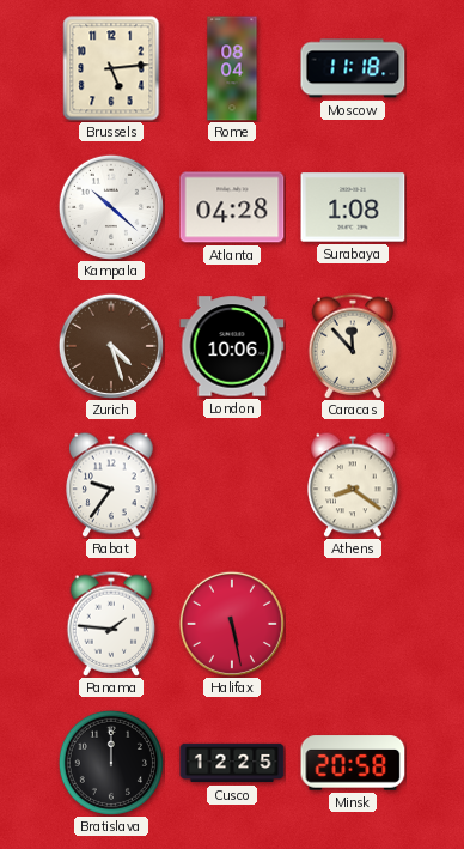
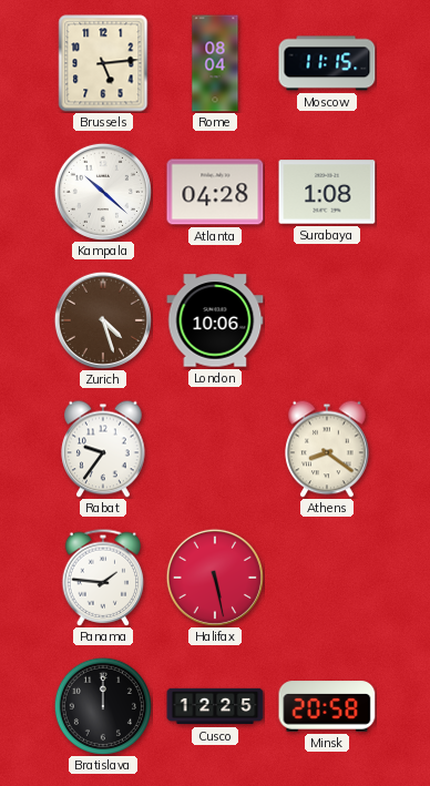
Moscow: 11:18 -> 11:15 (327, 63)
Caracas: 11:53 -> none (353, 346)
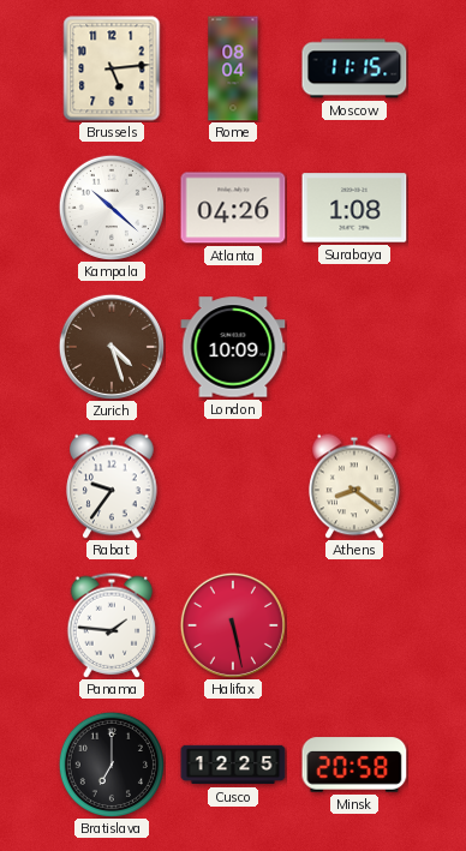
Atlanta: 04:28 -> 04:26 (233, 208)
London: 10:06 -> 10:09 (233, 347)
Bratislava: 12:00 -> 7:00 (112, 765)
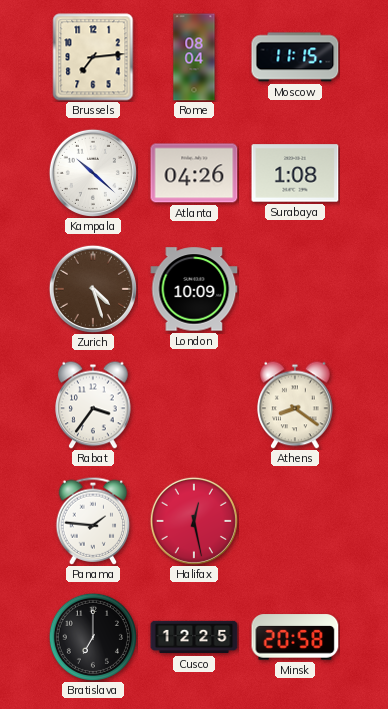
Brussels: 5:14 -> 7:14 (93, 57)
Rabat: 9:36 -> 3:36 (93, 405)
Halifax: 5:28 -> 12:28 (194, 521)
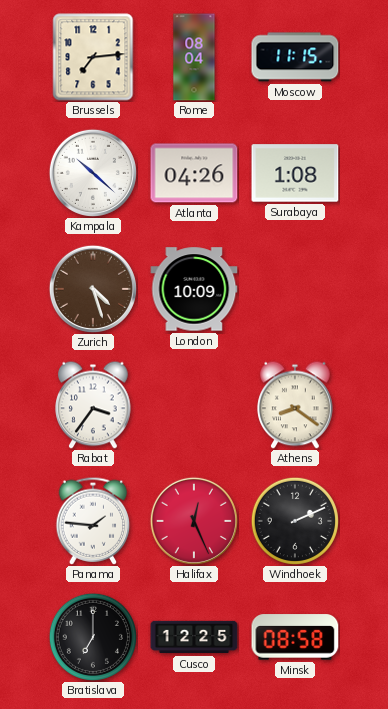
Halifax: 12:28 -> 12:26 (194, 521)
Windhoek: none -> 2:11 (295, 521)
Minsk: 20:58 -> 08:58 (295, 637)
